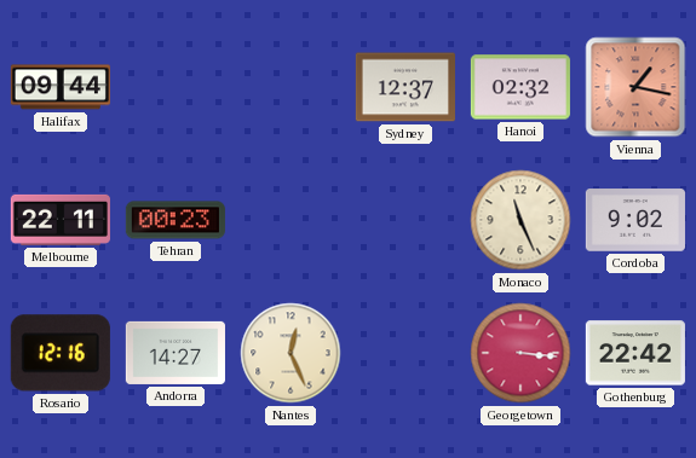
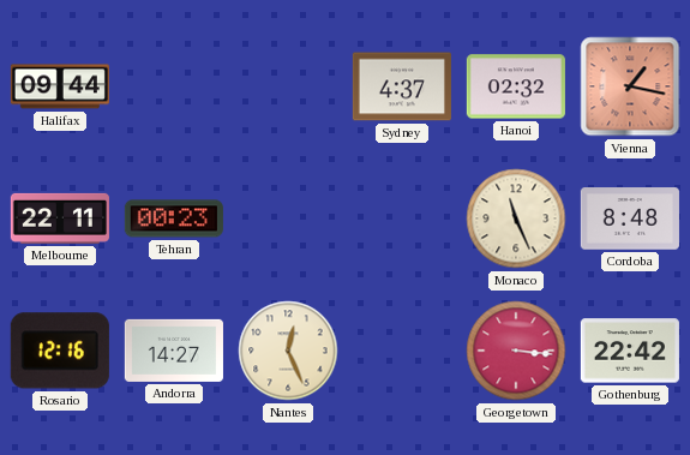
Sydney: 12:37 -> 4:37 (402, 86)
Cordoba: 9:02 -> 8:48 (630, 218)
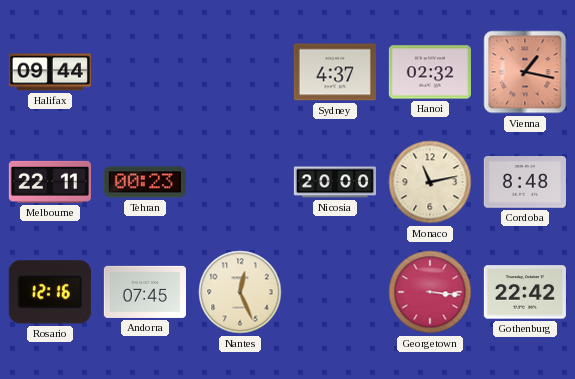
Nicosia: none -> 20:00 (334, 182)
Monaco: 11:26 -> 11:13 (430, 182)
Andorra: 14:27 -> 07:45 (145, 292)
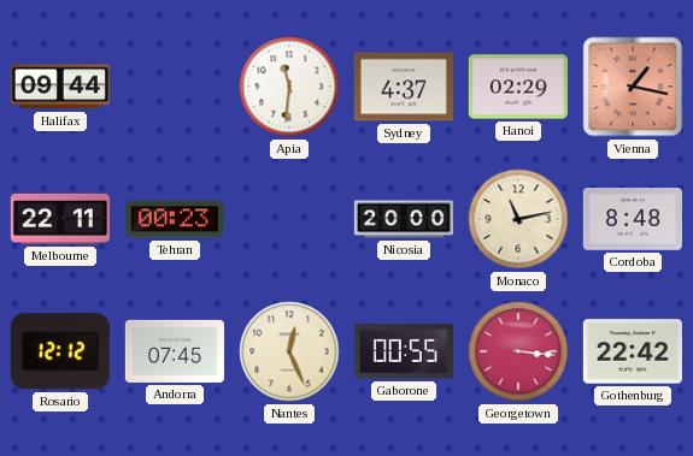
Apia: none -> 11:31 (289, 87)
Hanoi: 02:32 -> 02:29 (518, 87)
Rosario: 12:16 -> 12:12 (60, 351)
Gaborone: none -> 00:55 (404, 351)
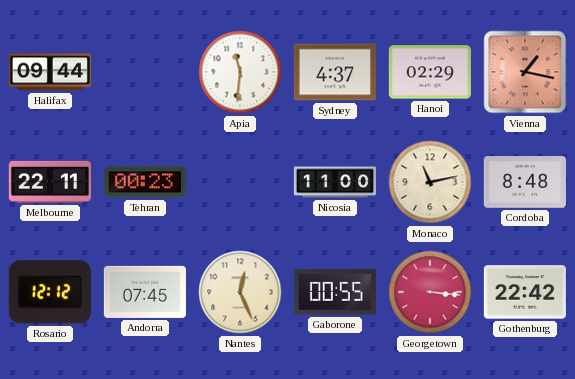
Nicosia: 20:00 -> 11:00 (334, 182)
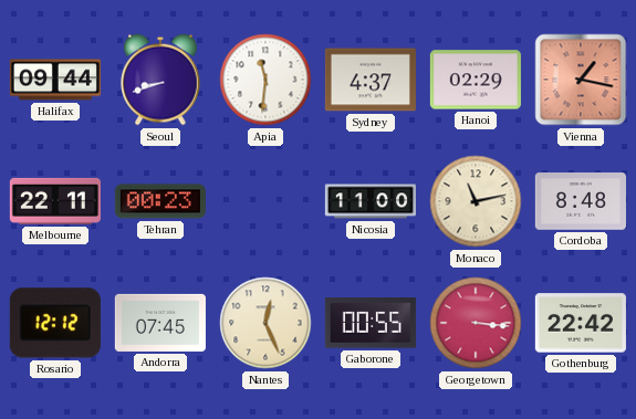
Seoul: none -> 8:42 (160, 80)
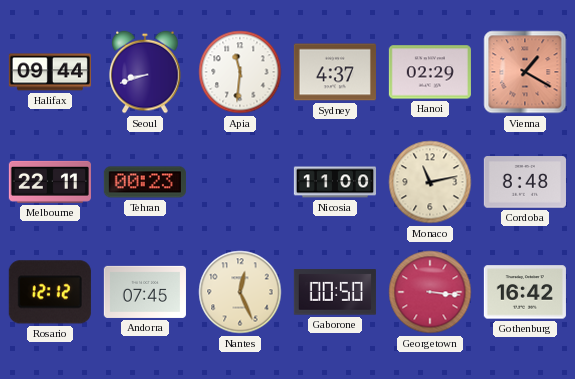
Vienna: 1:17 -> 1:20 (525, 72)
Gaborone: 00:55 -> 00:50 (335, 292)
Gothenburg: 22:42 -> 16:42 (525, 292)
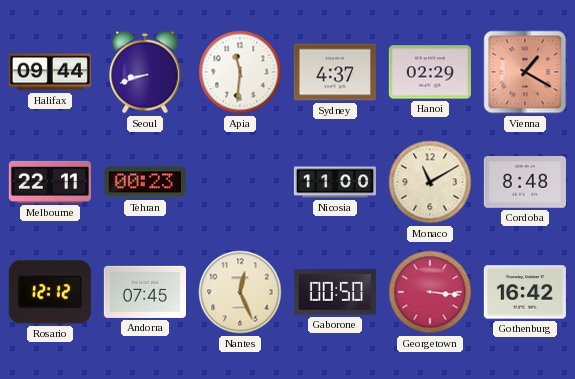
Monaco: 11:13 -> 11:10 (430, 182)
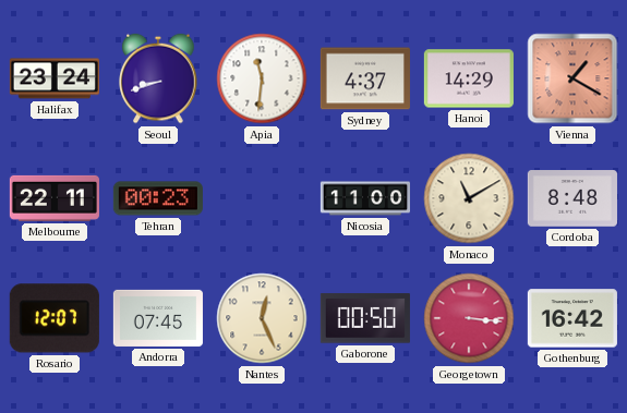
Halifax: 09:44 -> 23:24 (55, 78)
Hanoi: 02:29 -> 14:29 (469, 78)
Rosario: 12:12 -> 12:07 (55, 318)
